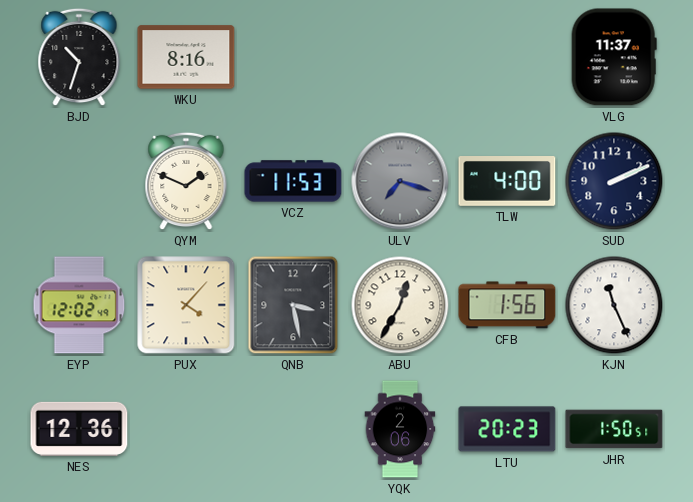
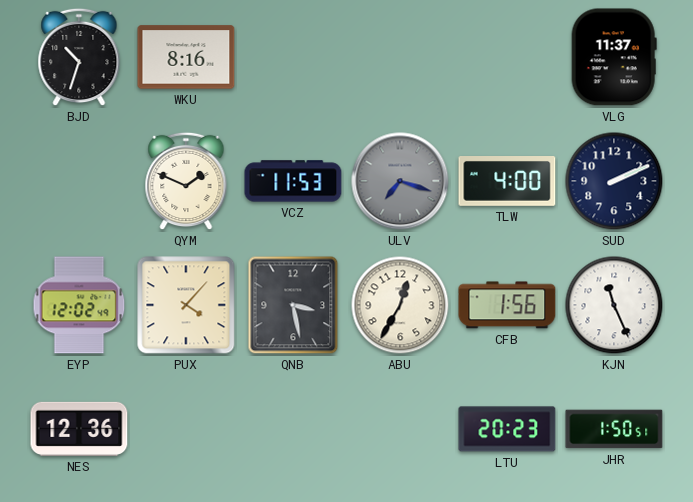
YQK: 2:06 -> none (400, 429)
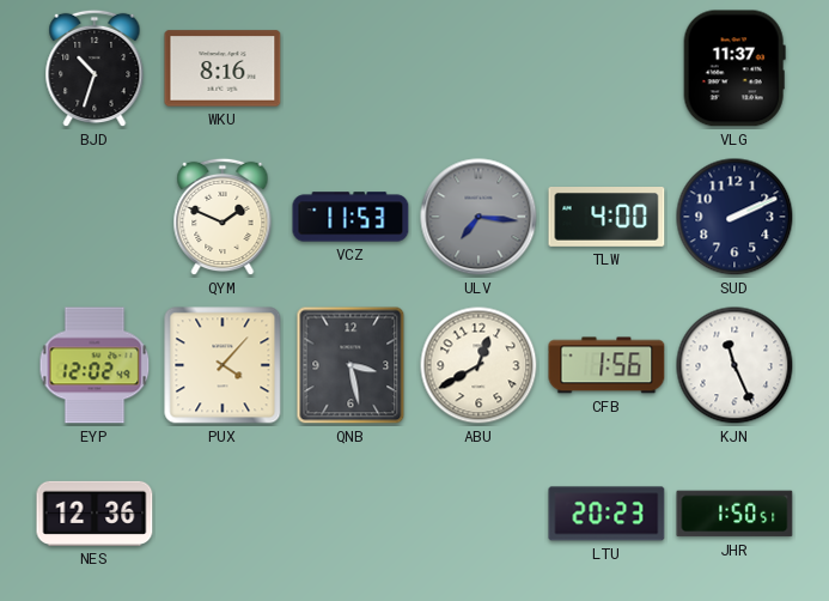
ULV: 7:18 -> 7:16 (478, 217)
ABU: 12:35 -> 12:40 (478, 365)
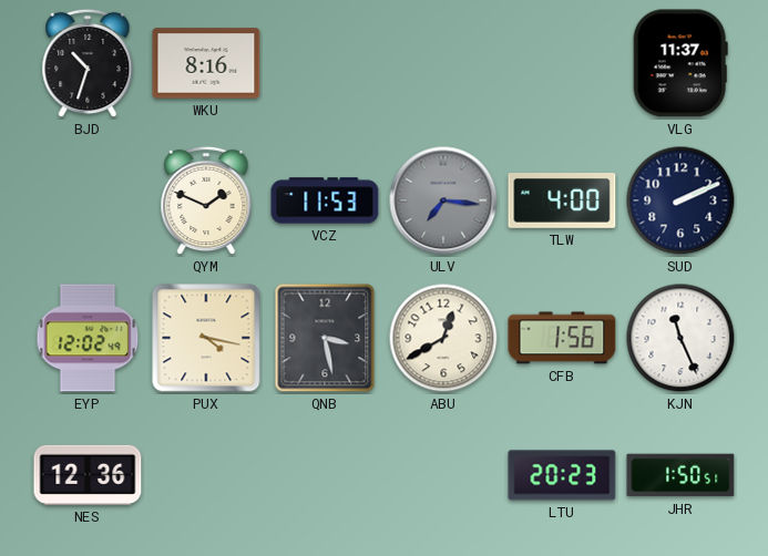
PUX: 4:07 -> 4:17 (206, 338)
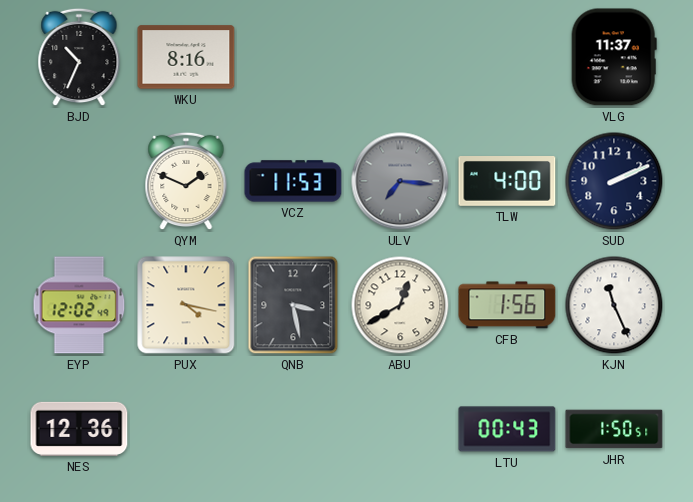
BJD: 10:33 -> 10:34 (79, 57)
LTU: 20:23 -> 00:43 (507, 429)
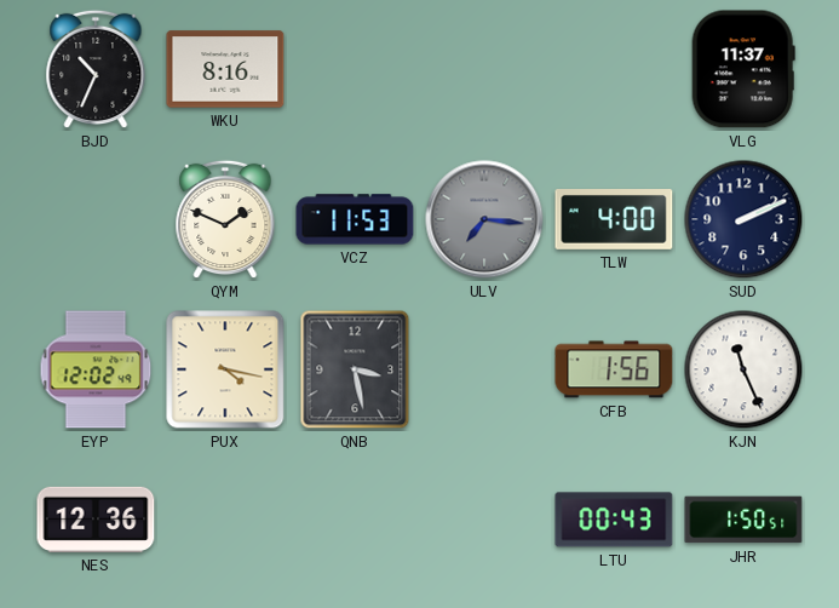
ABU: 12:40 -> none (400, 305)
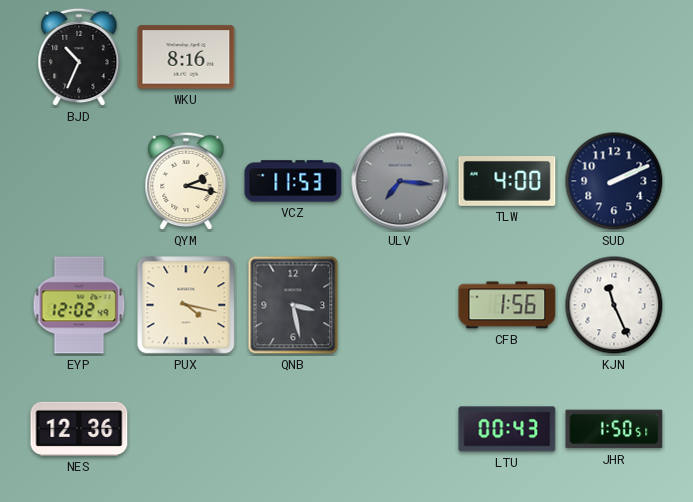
VLG: 11:37 -> none (743, 69)
QYM: 1:49 -> 2:17 (186, 181)
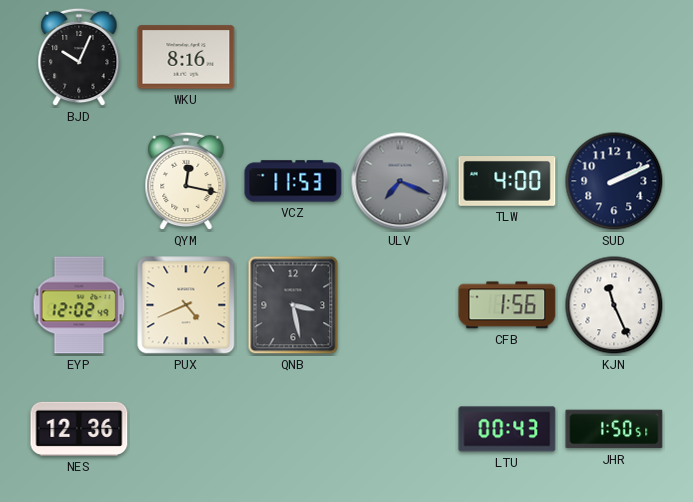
BJD: 10:34 -> 10:04 (79, 57)
QYM: 2:17 -> 12:17 (186, 181)
ULV: 7:16 -> 7:19 (400, 181)
PUX: 4:17 -> 4:41 (186, 305)
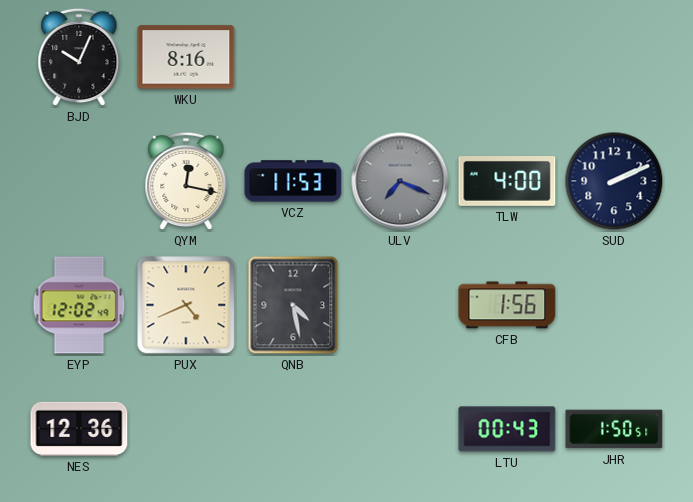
QNB: 3:28 -> 4:28 (293, 305)
KJN: 11:26 -> none (614, 305)
